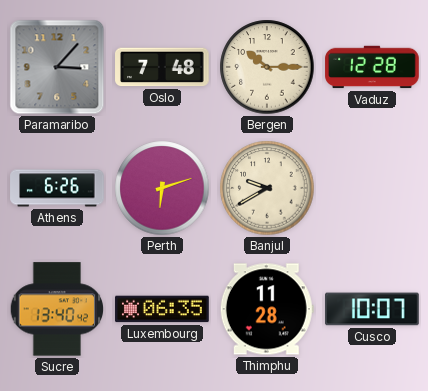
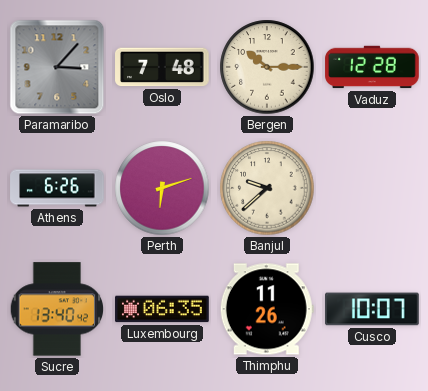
Banjul: 9:40 -> 9:38 (267, 188)
Thimphu: 11:28 -> 11:26 (267, 309)
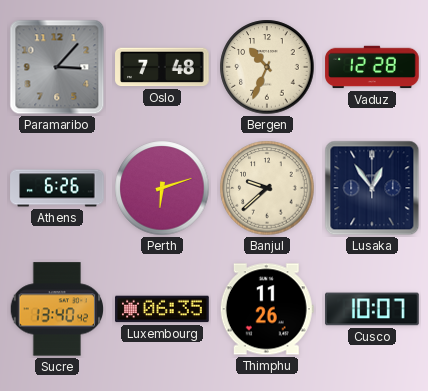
Bergen: 10:15 -> 10:34 (267, 67)
Lusaka: none -> 12:54 (372, 188)
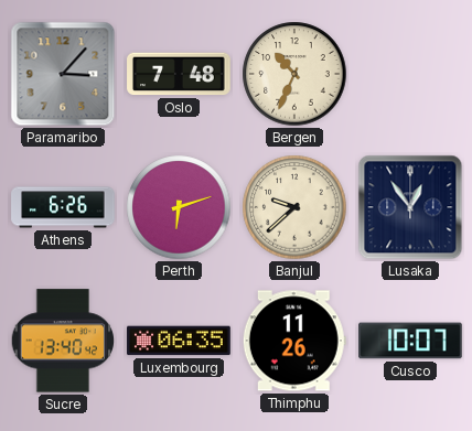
Vaduz: 12:28 -> none (372, 67)
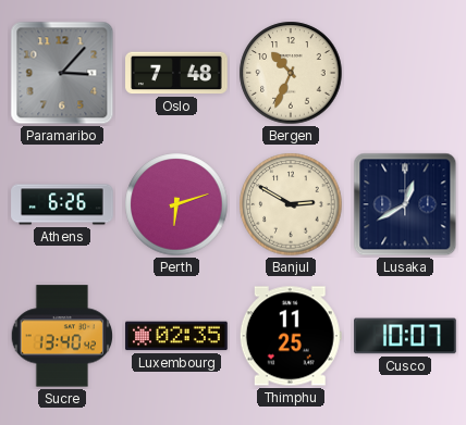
Banjul: 9:38 -> 2:50 (291, 204)
Lusaka: 12:54 -> 12:40 (405, 204)
Luxembourg: 06:35 -> 02:35 (176, 336)
Thimphu: 11:26 -> 11:25 (291, 336)
